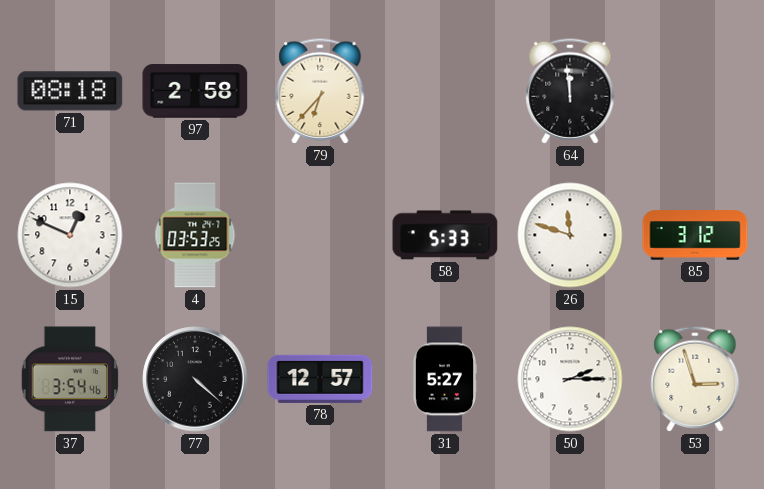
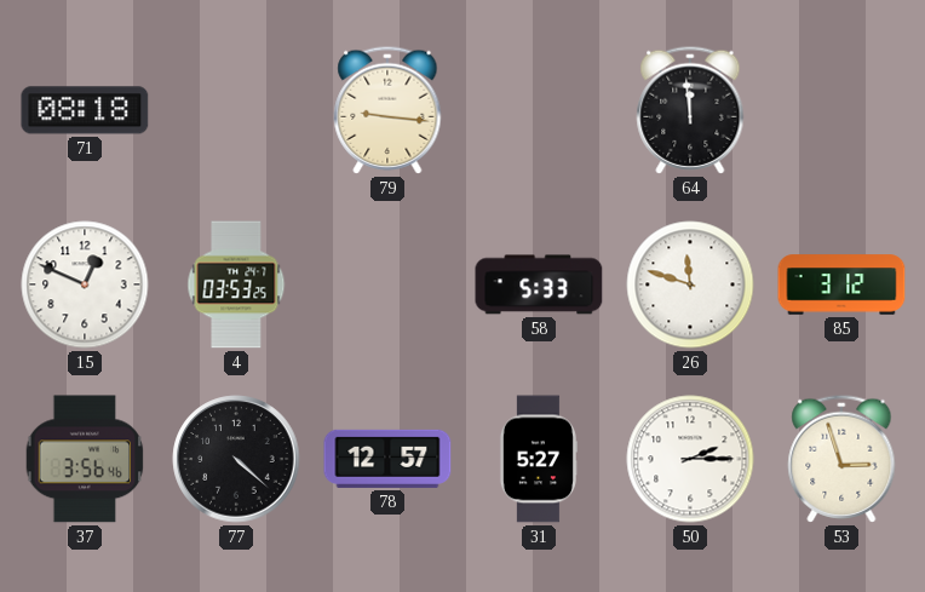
97: 2:58 -> none (195, 91)
79: 6:37 -> 9:16 (387, 110)
37: 3:54 -> 3:56 (85, 459)
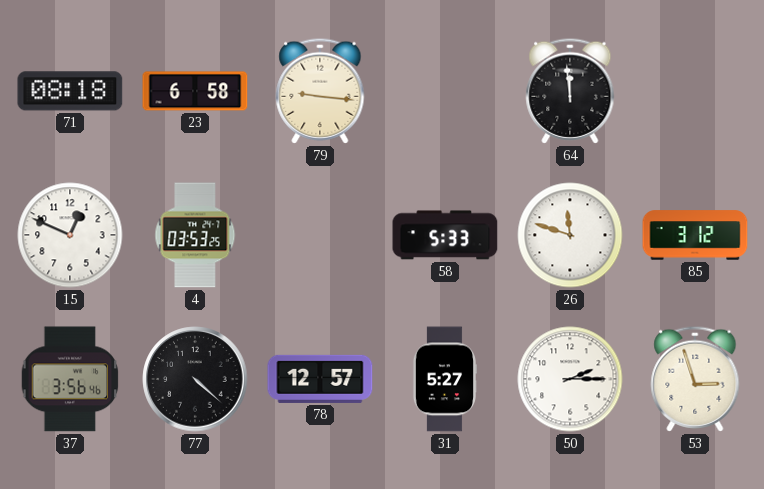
23: none -> 6:58 (195, 91)
